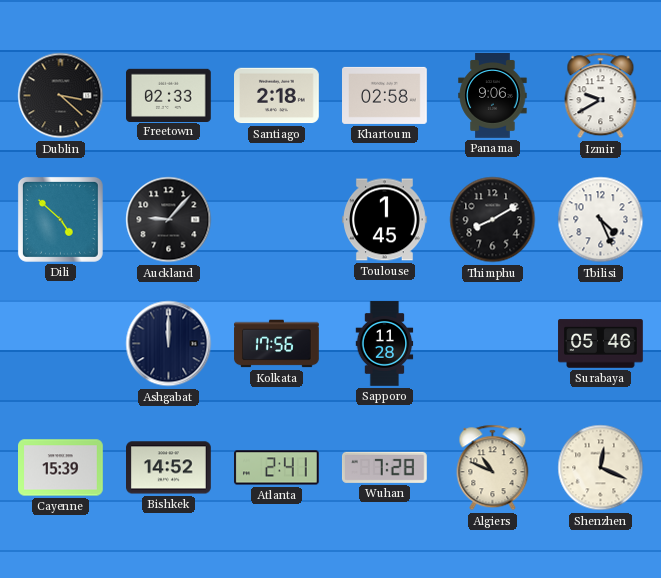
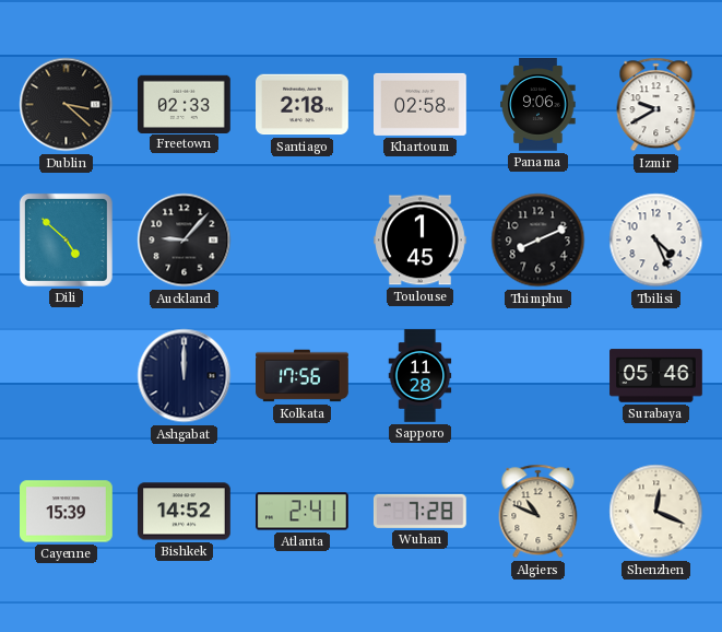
Thimphu: 8:10 -> 8:11 (538, 241)
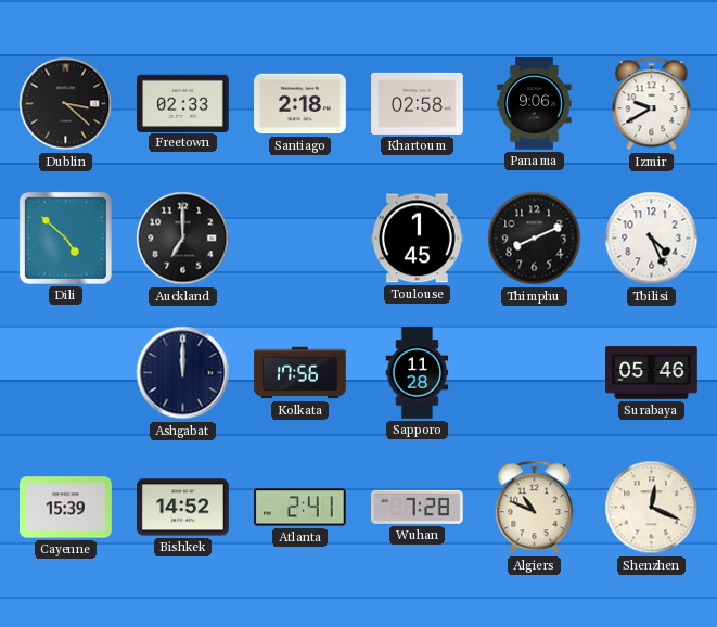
Auckland: 9:07 -> 7:00 (183, 239)
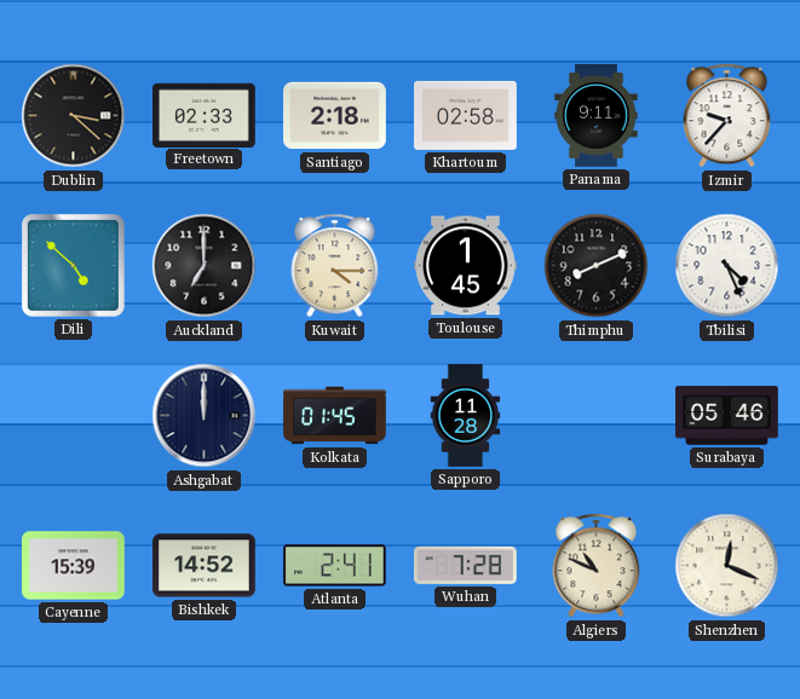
Panama: 9:06 -> 9:11 (597, 116)
Izmir: 9:40 -> 9:37 (727, 116)
Kuwait: none -> 4:15 (335, 266)
Kolkata: 17:56 -> 01:45 (335, 416)
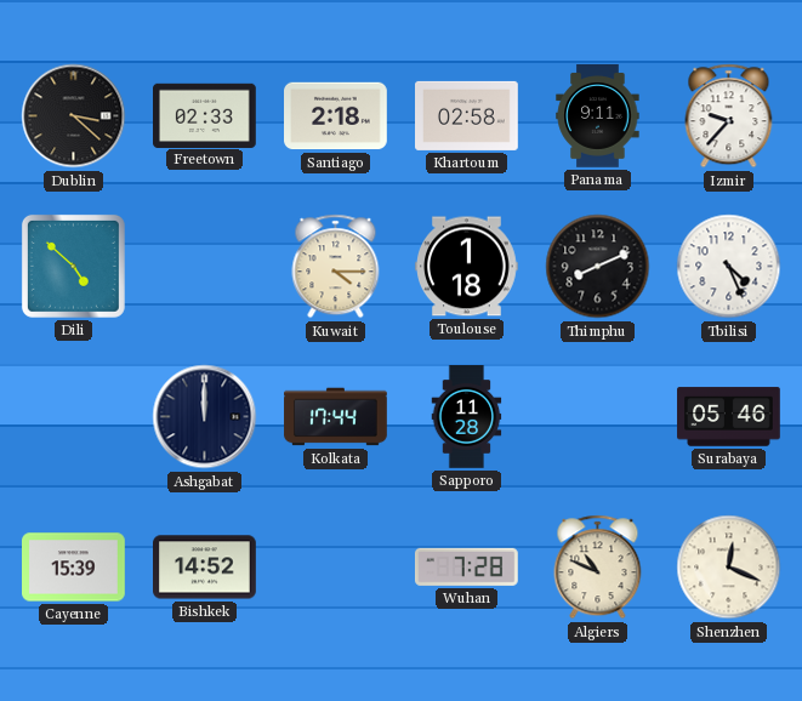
Auckland: 7:00 -> none (205, 266)
Toulouse: 1:45 -> 1:18 (467, 267)
Kolkata: 01:45 -> 17:44 (336, 417)
Atlanta: 2:41 -> none (335, 566)
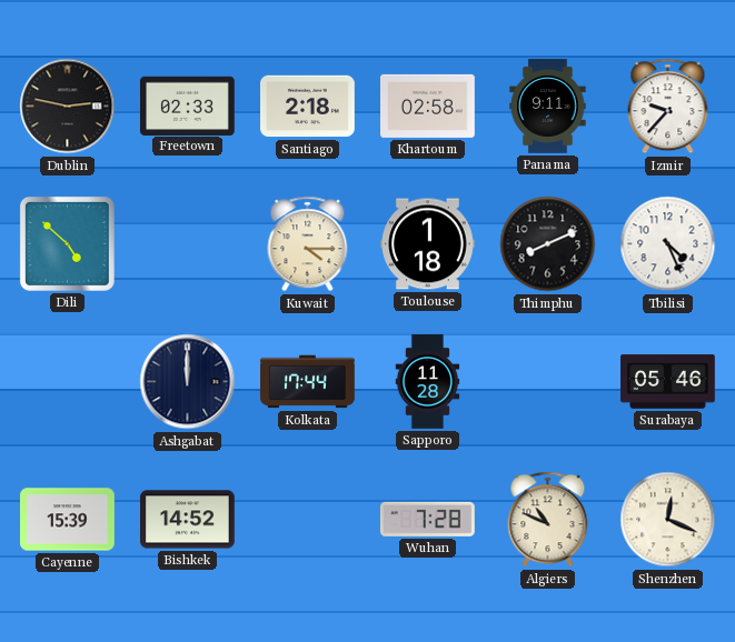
Dublin: 3:22 -> 2:47 (68, 107)
